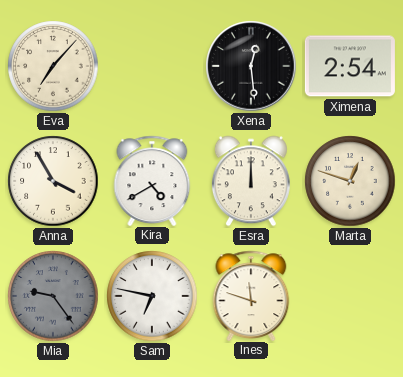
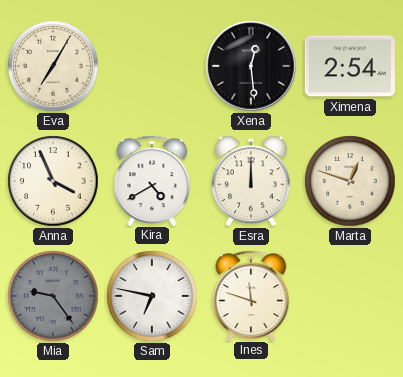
Eva: 7:07 -> 7:05 (53, 66)
Anna: 3:55 -> 3:56 (53, 181)
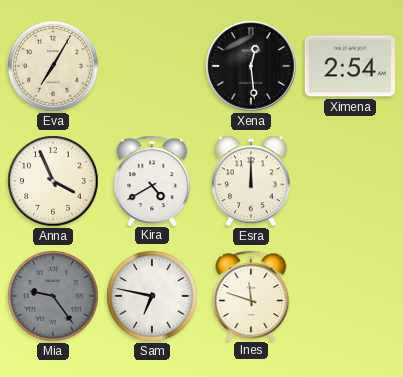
Marta: 12:48 -> none (350, 181)
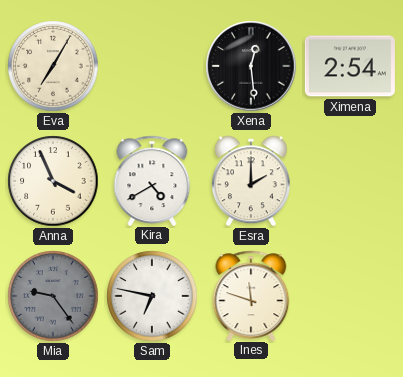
Esra: 12:00 -> 2:00 (251, 181)
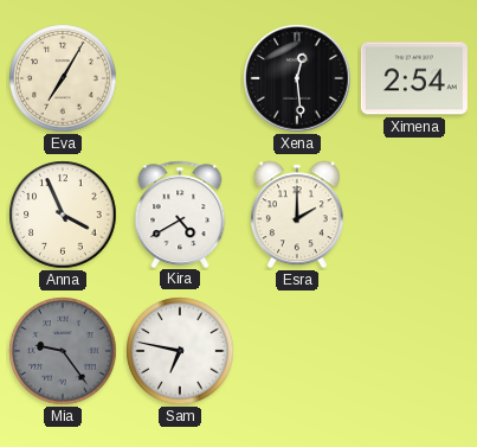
Ines: 11:48 -> none (251, 295)
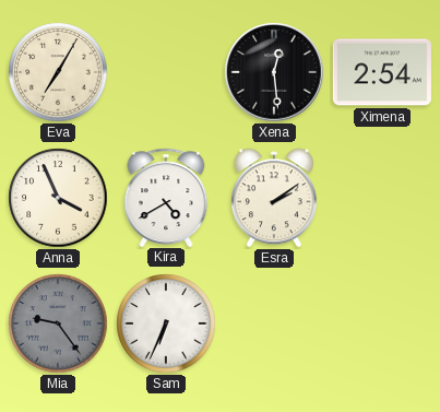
Esra: 2:00 -> 2:09 (274, 198)
Sam: 6:47 -> 6:34 (166, 323)
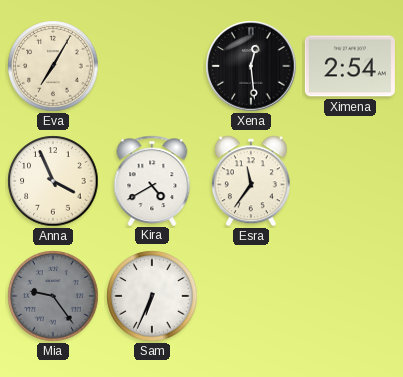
Esra: 2:09 -> 11:36 (251, 181)
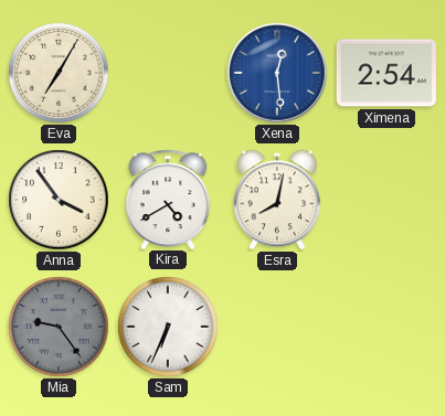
Xena dial: black -> blue (277, 73)
Anna: 3:56 -> 3:54 (59, 200)
Esra: 11:36 -> 8:02 (277, 200)
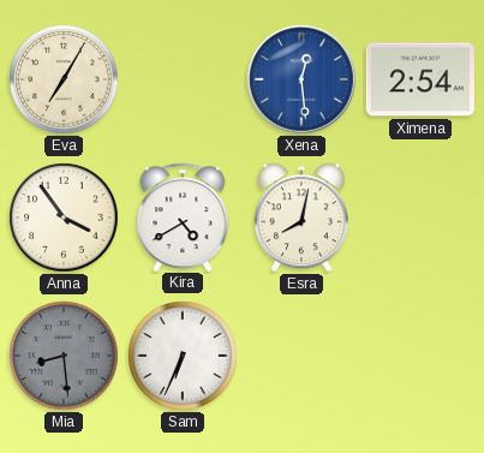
Mia: 9:24 -> 8:29 (64, 356)
